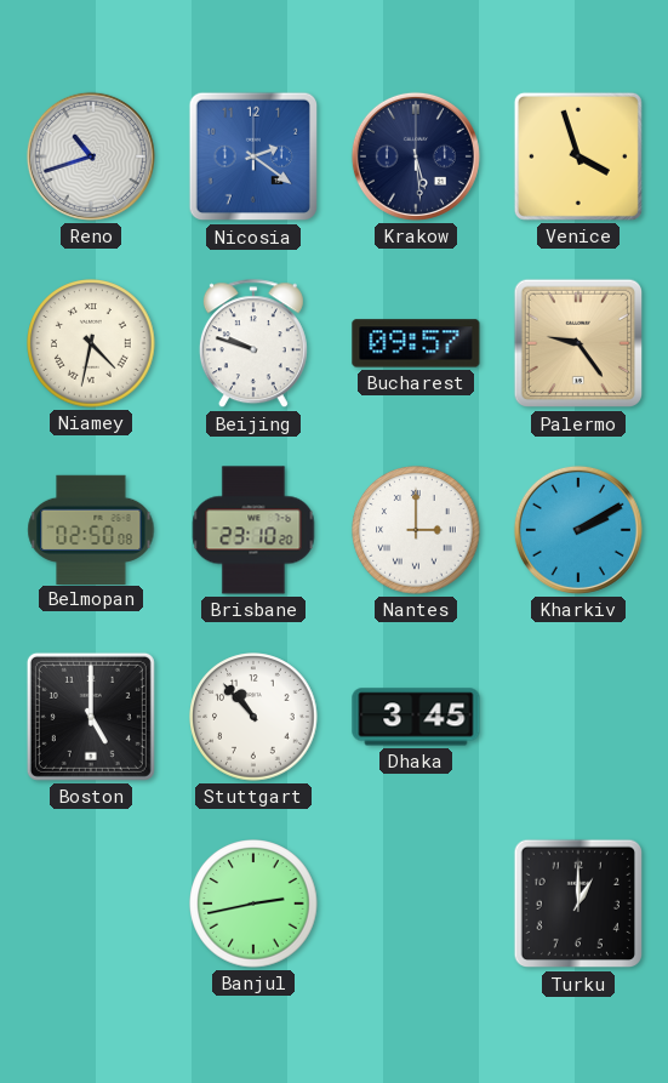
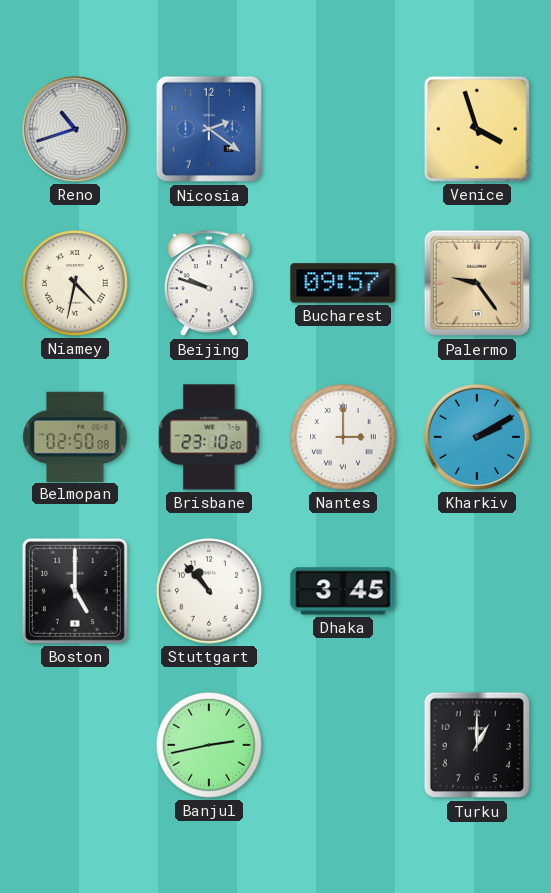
Krakow: 5:29 -> none (416, 156)
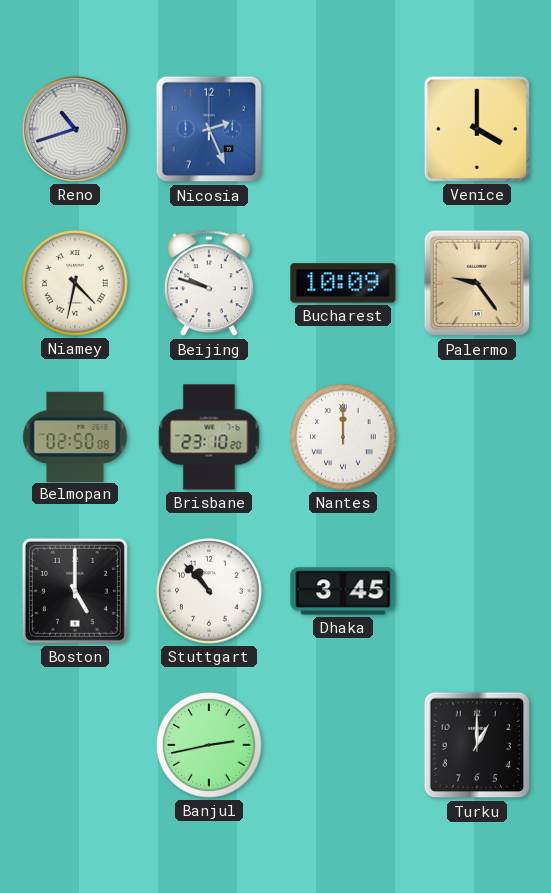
Nicosia: 2:21 -> 2:26 (209, 129)
Venice: 3:57 -> 4:00 (477, 129)
Bucharest: 09:57 -> 10:09 (343, 283)
Nantes: 3:00 -> 12:00 (343, 437)
Kharkiv: 2:10 -> none (477, 437)
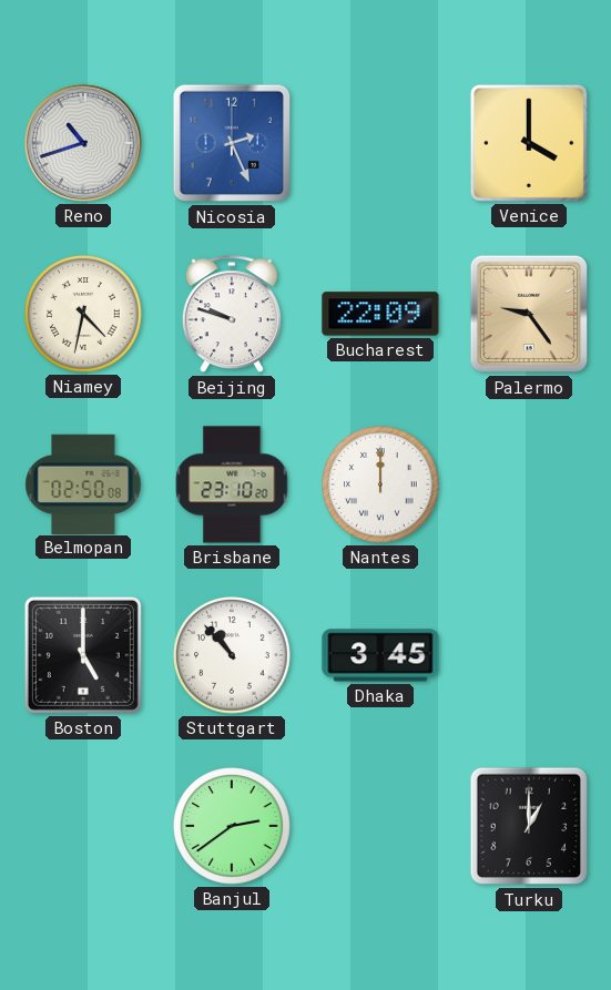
Bucharest: 10:09 -> 22:09 (380, 314)
Banjul: 2:43 -> 2:39 (232, 826)
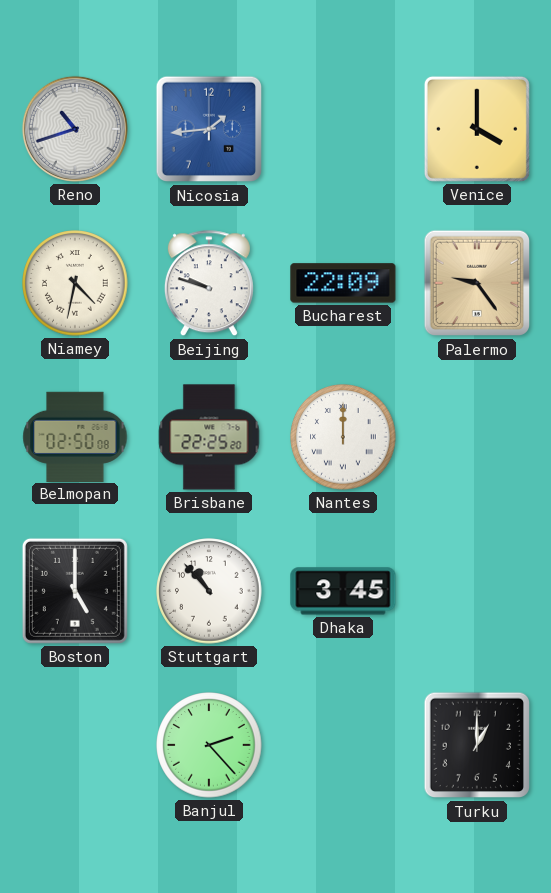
Nicosia: 2:26 -> 1:44 (209, 129)
Brisbane: 23:10 -> 22:25 (209, 437)
Banjul: 2:39 -> 2:23 (209, 745)
